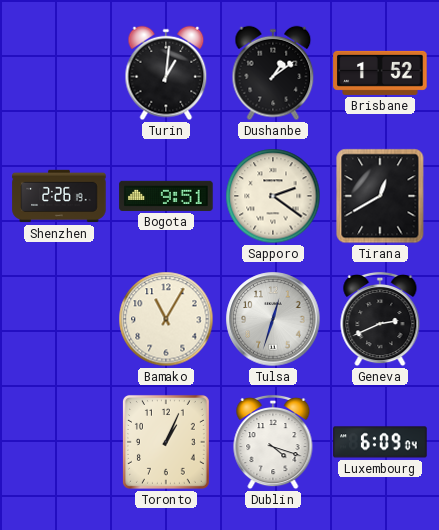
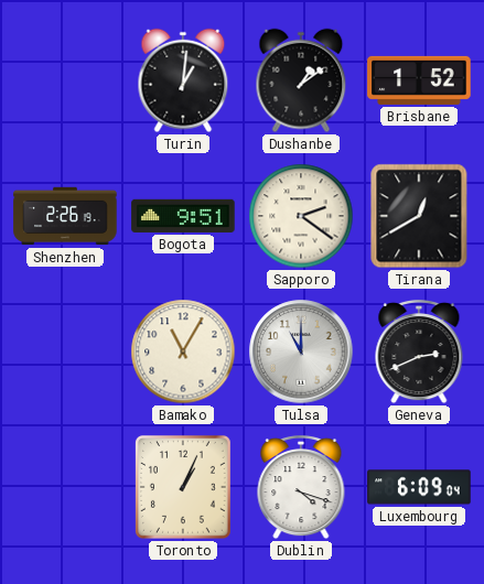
Tulsa: 12:33 -> 11:00 (301, 352)
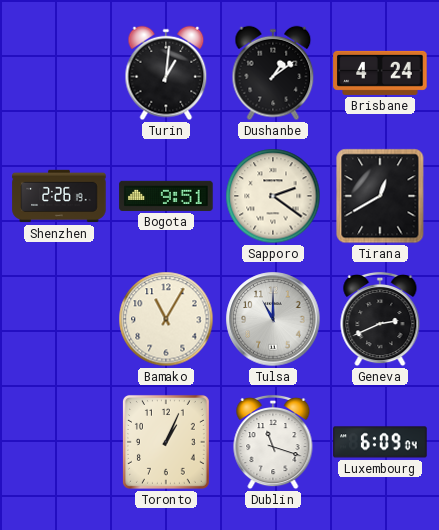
Brisbane: 1:52 -> 4:24 (380, 73)
Dublin: 4:18 -> 11:18 (273, 442)
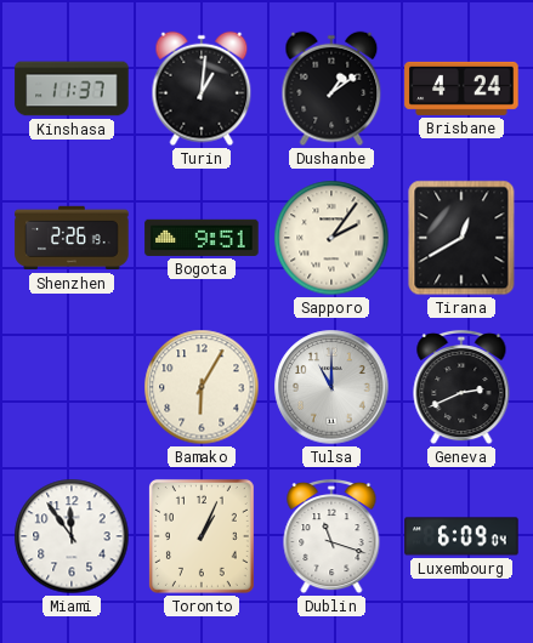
Kinshasa: none -> 11:37 (72, 89)
Sapporo: 2:21 -> 2:06 (331, 238)
Bamako: 11:05 -> 6:05 (202, 387)
Miami: none -> 11:54 (72, 536)
